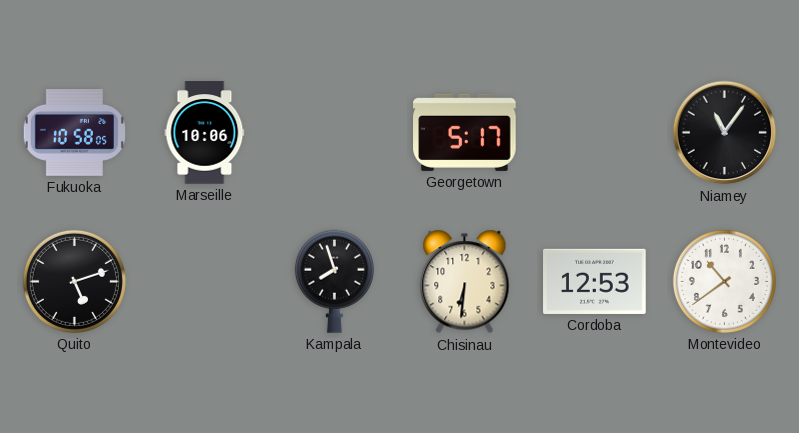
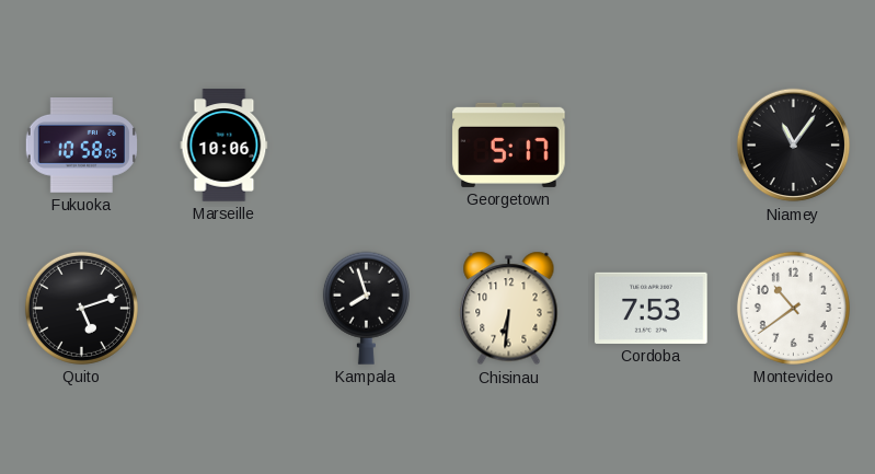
Cordoba: 12:53 -> 7:53 (652, 308)
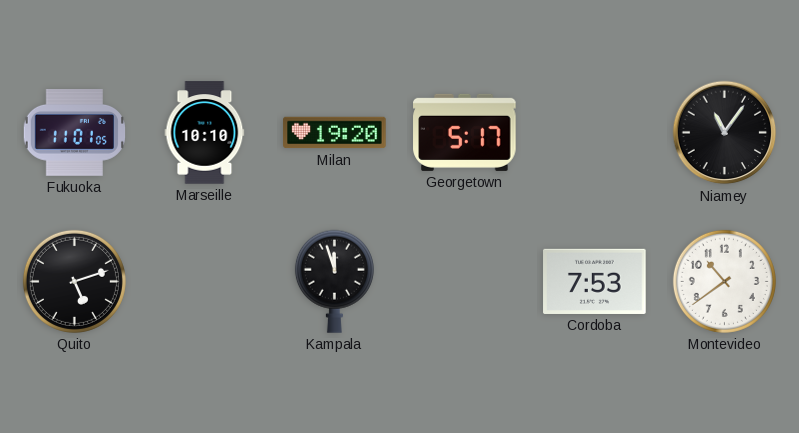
Fukuoka: 10:58 -> 11:01 (74, 133)
Marseille: 10:06 -> 10:10 (205, 133)
Milan: none -> 19:20 (335, 133)
Kampala: 7:57 -> 11:57 (334, 281)
Chisinau: 6:31 -> none (509, 309)
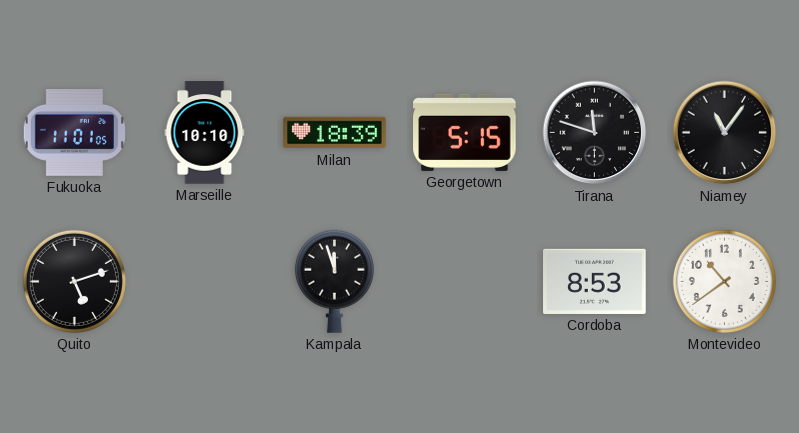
Milan: 19:20 -> 18:39 (335, 133)
Georgetown: 5:17 -> 5:15 (465, 132)
Tirana: none -> 11:48 (595, 133)
Cordoba: 7:53 -> 8:53 (595, 281)
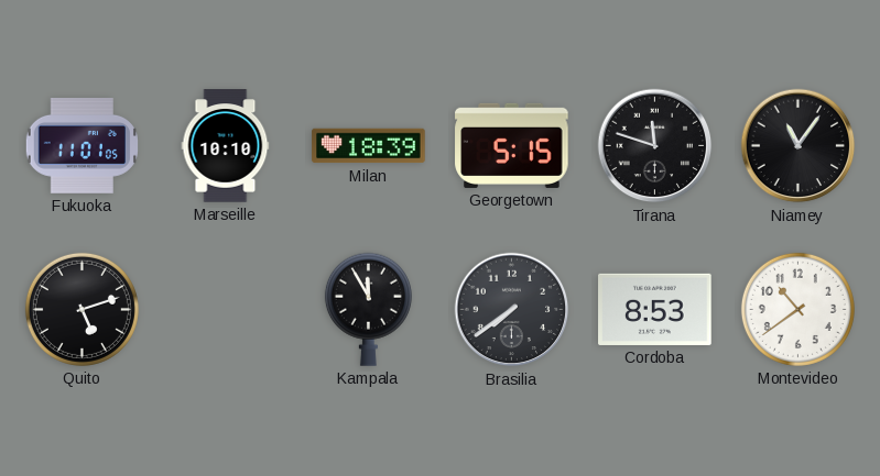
Kampala: 11:57 -> 11:55 (368, 309)
Brasilia: none -> 7:39 (512, 310)
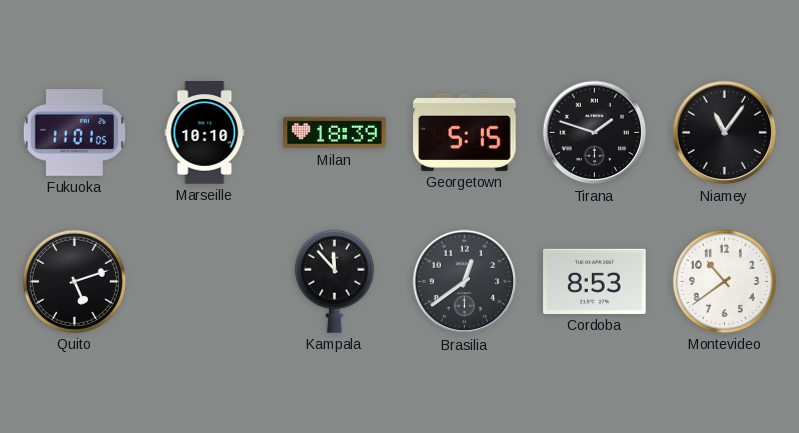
Tirana: 11:48 -> 1:48 (595, 133)
Kampala: 11:55 -> 11:53 (334, 281)
Brasilia: 7:39 -> 12:39 (465, 282)
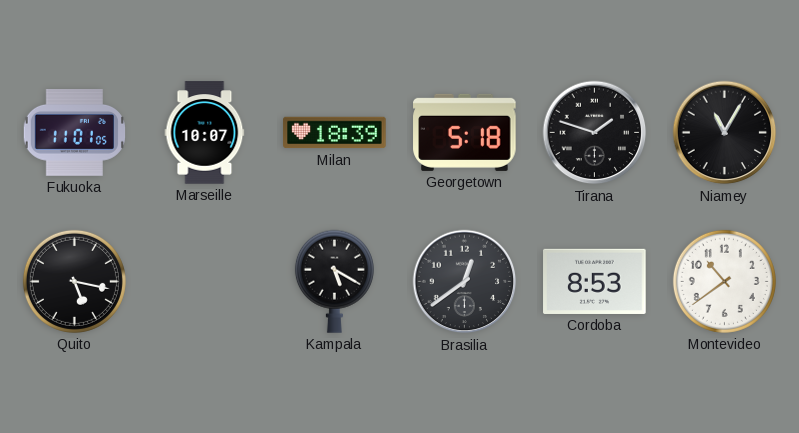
Marseille: 10:10 -> 10:07 (205, 133)
Georgetown: 5:15 -> 5:18 (465, 132)
Niamey: 11:06 -> 11:05 (725, 133)
Quito: 5:12 -> 5:17 (74, 281)
Kampala: 11:53 -> 5:20 (334, 281)
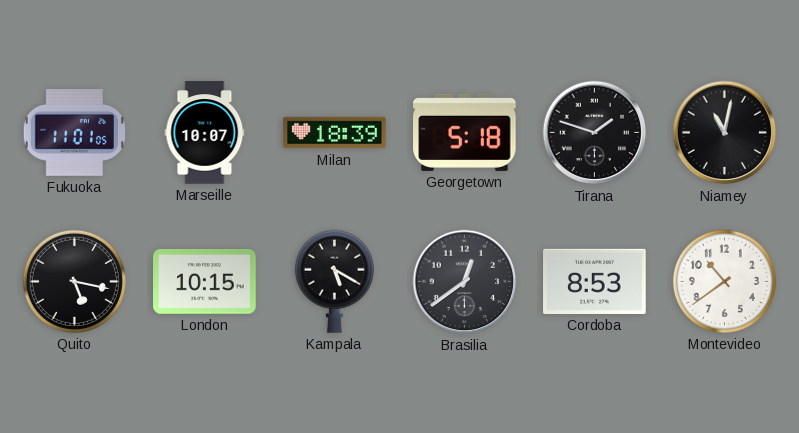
Niamey: 11:05 -> 11:02 (725, 133)
London: none -> 10:15 (205, 282)
